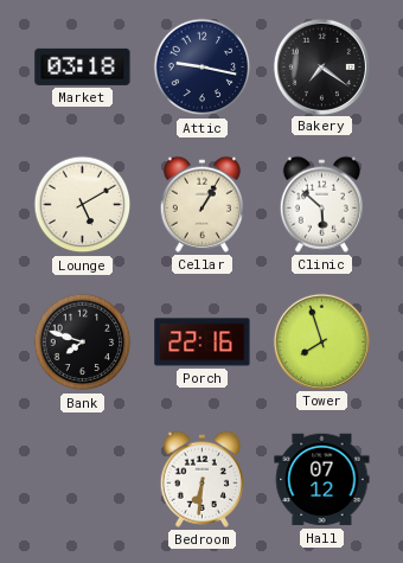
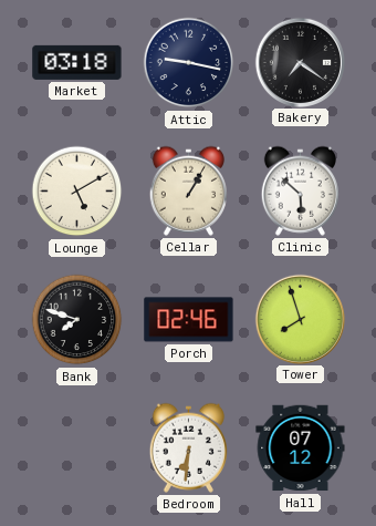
Porch: 22:16 -> 02:46 (189, 320)
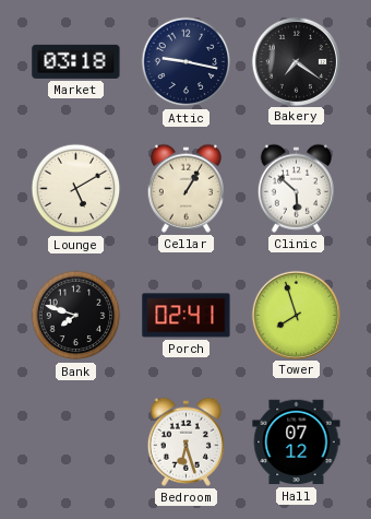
Porch: 02:46 -> 02:41 (187, 316)
Bedroom: 6:31 -> 6:27 (185, 441)
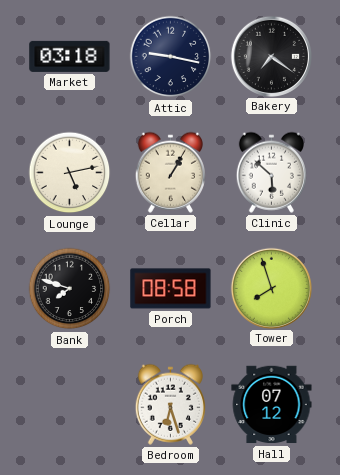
Lounge: 5:10 -> 5:13 (70, 173)
Porch: 02:41 -> 08:58 (171, 289)
